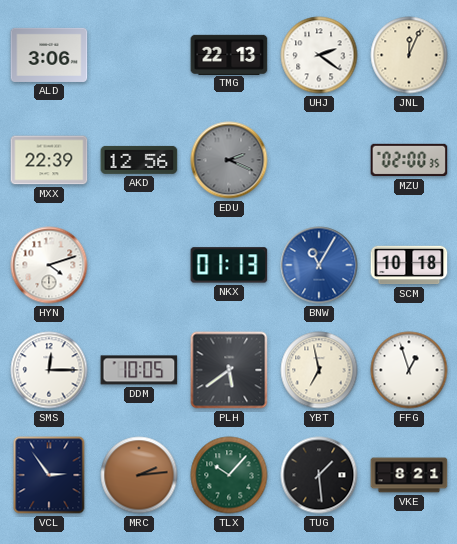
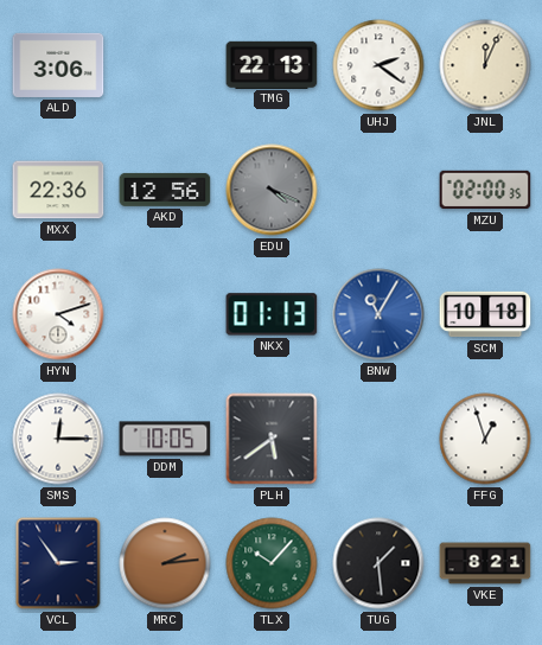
MXX: 22:39 -> 22:36 (58, 190)
EDU: 2:19 -> 4:19 (272, 190)
YBT: 6:58 -> none (319, 370)
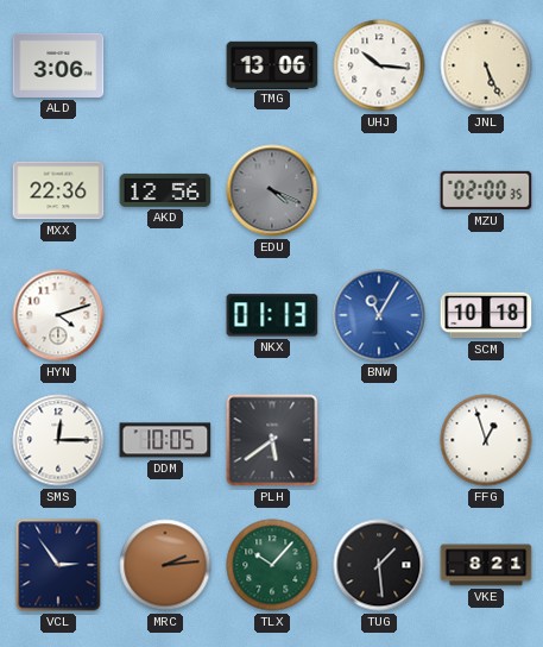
TMG: 22:13 -> 13:06 (272, 64)
UHJ: 2:21 -> 10:16 (379, 65)
JNL: 12:04 -> 5:26 (486, 65)
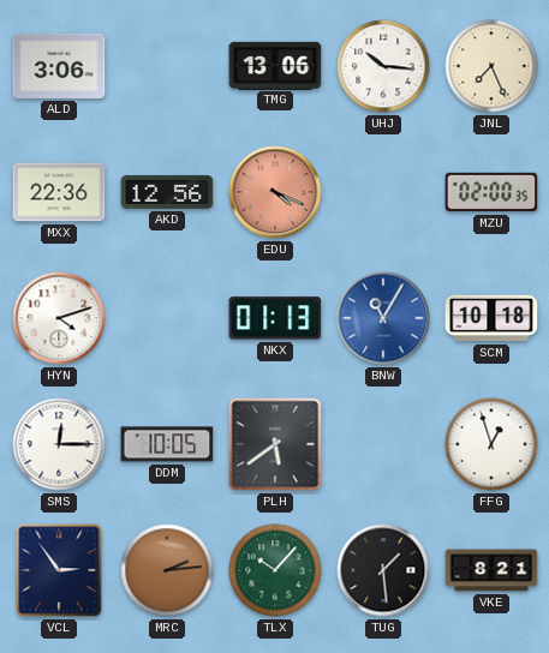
JNL: 5:26 -> 7:26 (491, 66)
EDU dial: grey -> salmon (275, 192)
